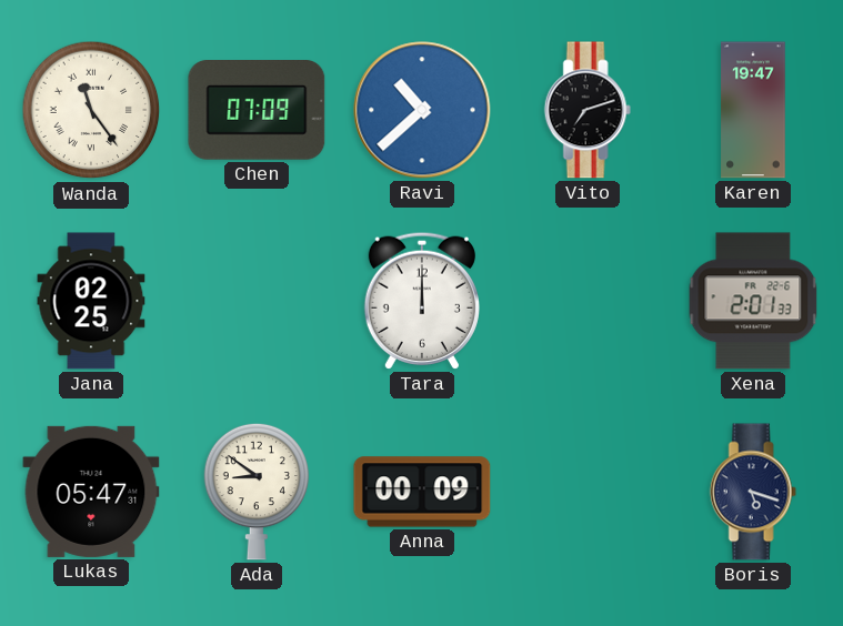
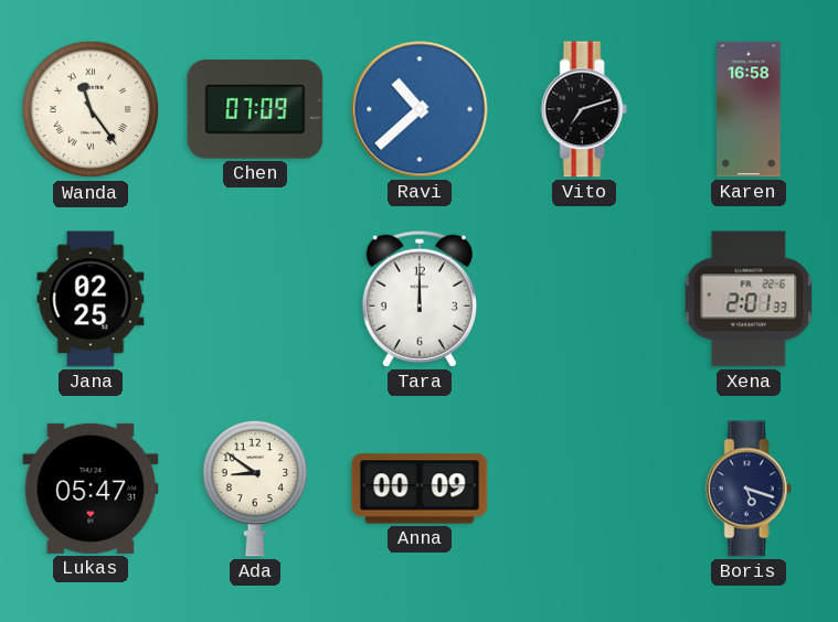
Karen: 19:47 -> 16:58 (749, 109)
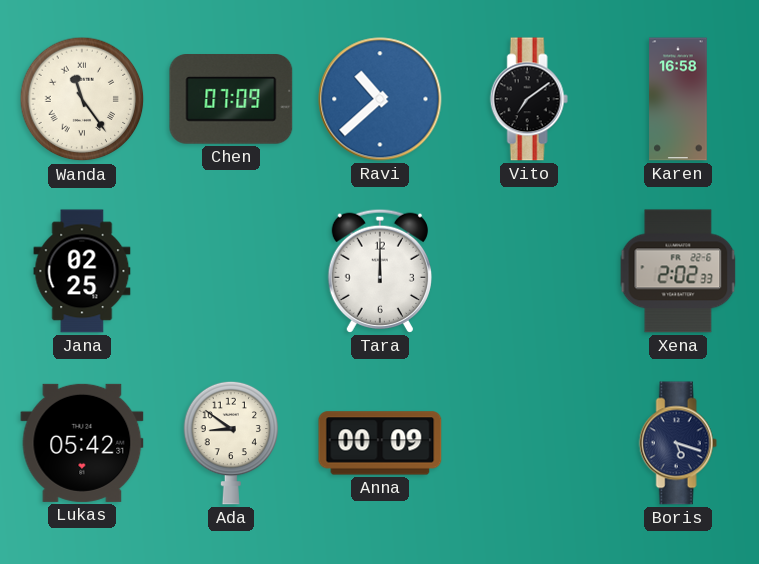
Vito: 7:12 -> 7:09 (529, 99)
Xena: 2:01 -> 2:02 (678, 271)
Lukas: 05:47 -> 05:42 (82, 443)
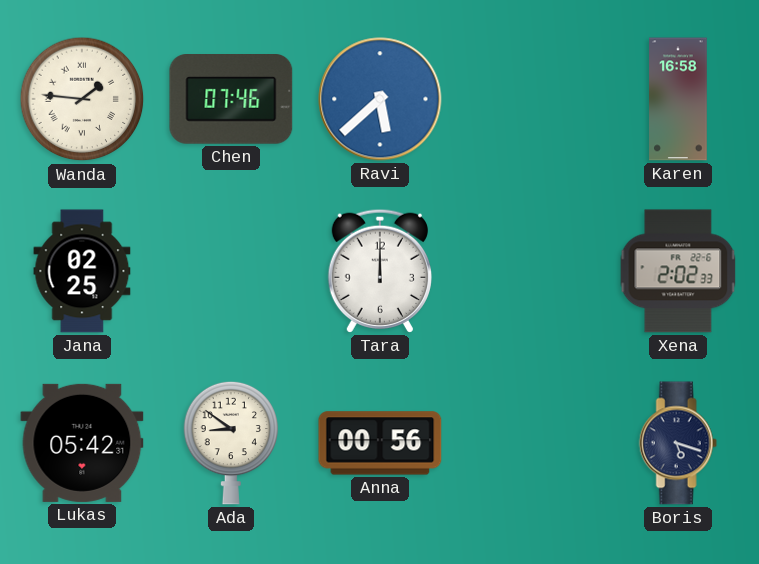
Wanda: 11:24 -> 1:46 (82, 99)
Chen: 07:09 -> 07:46 (231, 100)
Ravi: 10:38 -> 5:38 (380, 99)
Vito: 7:09 -> none (529, 99)
Anna: 00:09 -> 00:56 (380, 443)
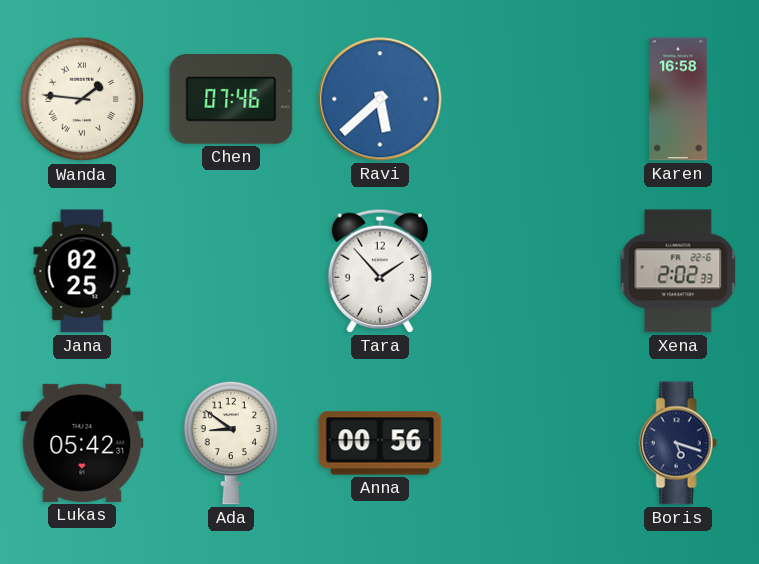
Tara: 12:00 -> 1:53 (380, 271)
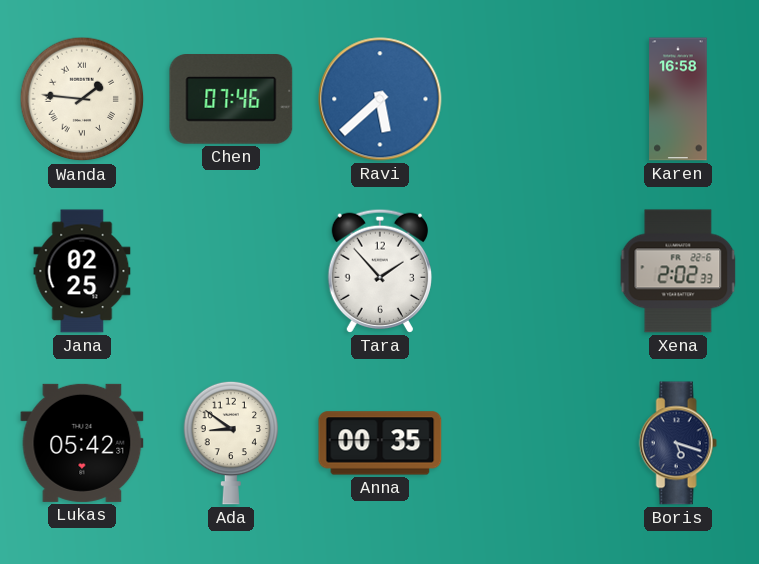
Anna: 00:56 -> 00:35 (380, 443)
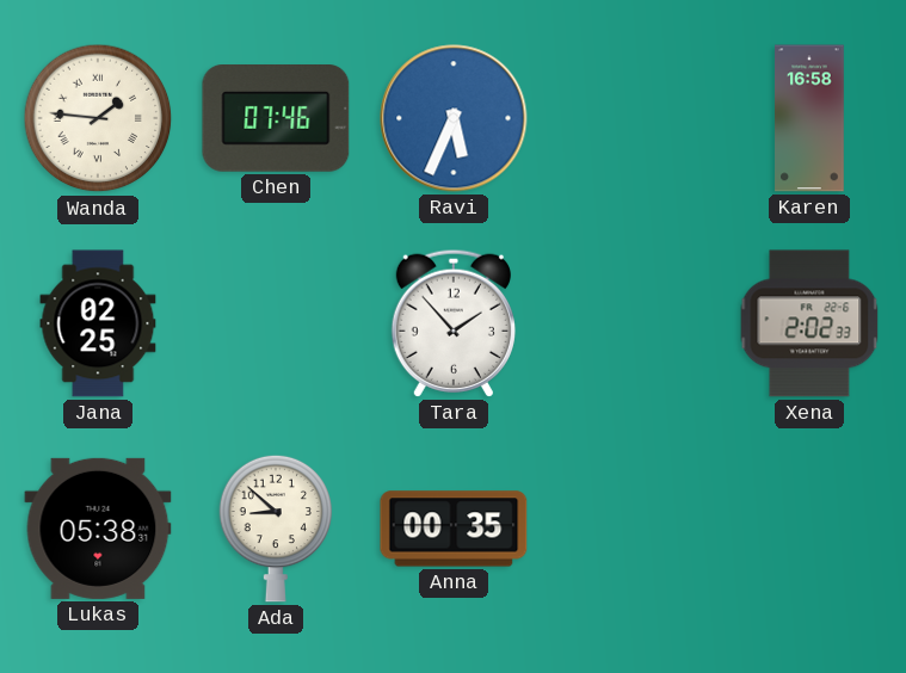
Ravi: 5:38 -> 5:34 (454, 118)
Lukas: 05:42 -> 05:38 (98, 529)
Ada: 8:51 -> 8:52 (276, 529)
Boris: 5:18 -> none (678, 443)
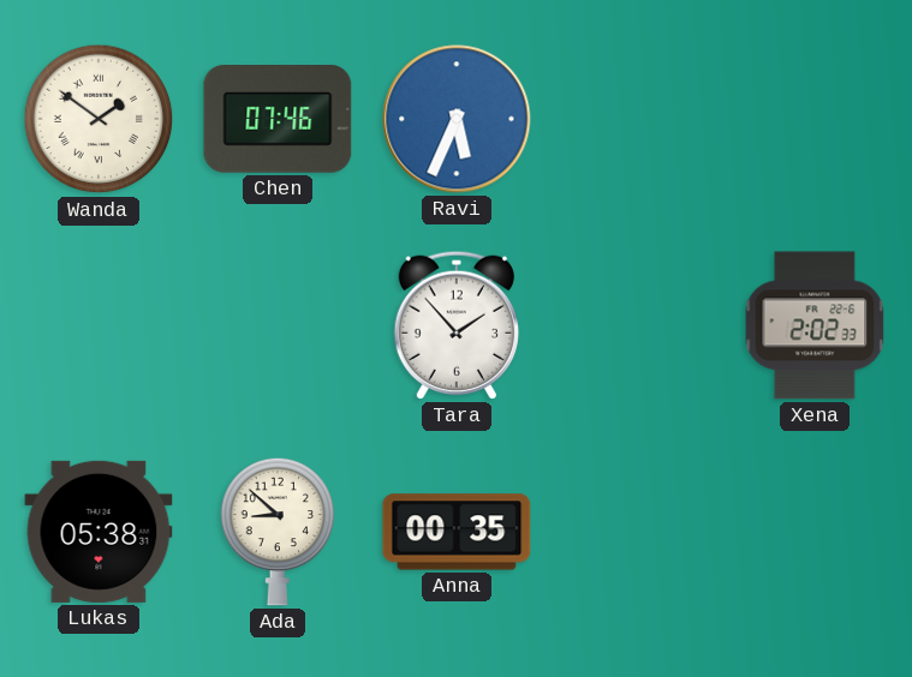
Wanda: 1:46 -> 1:51 (99, 119)
Karen: 16:58 -> none (809, 118)
Jana: 02:25 -> none (98, 323)
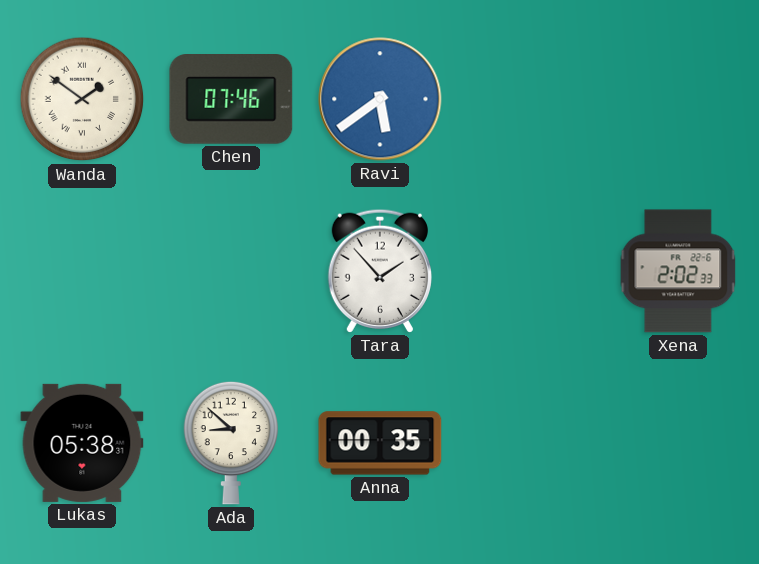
Ravi: 5:34 -> 5:39 (380, 99)
